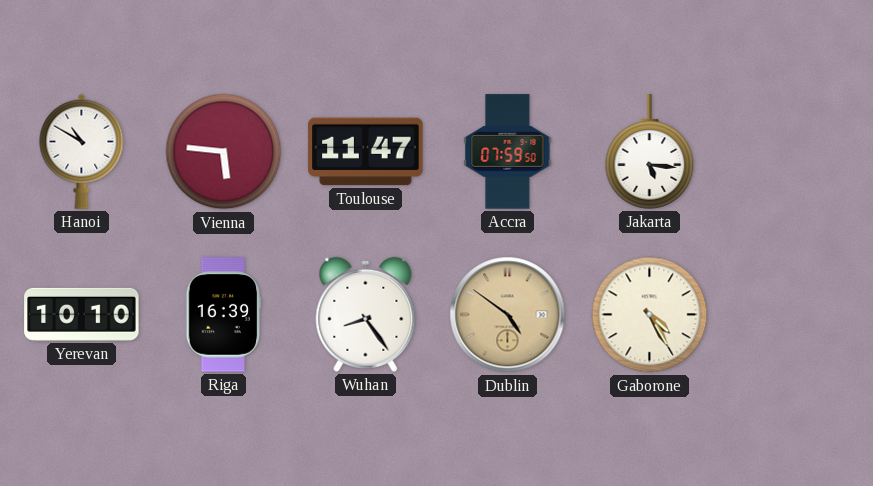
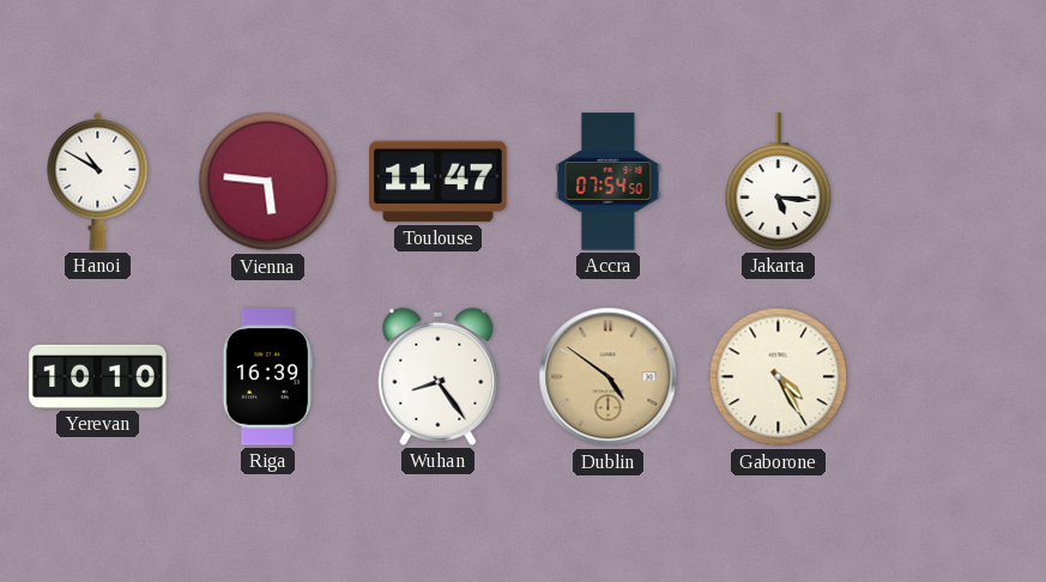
Accra: 07:59 -> 07:54 (609, 182)
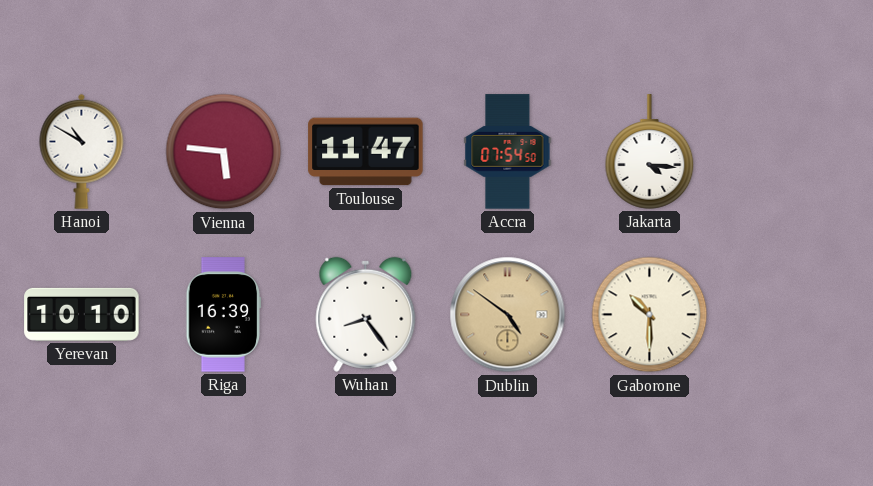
Jakarta: 5:16 -> 4:16 (650, 152)
Gaborone: 4:25 -> 10:30 (650, 315)
